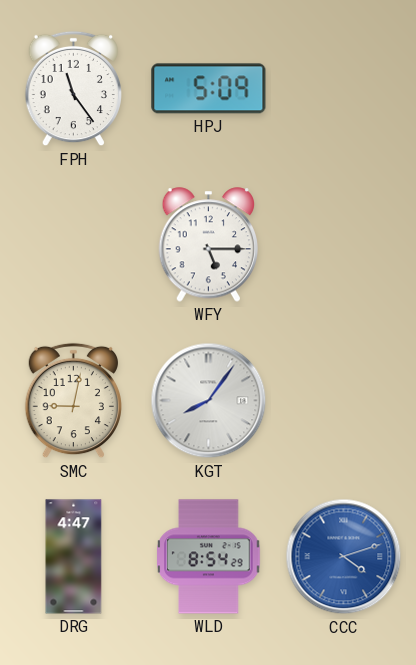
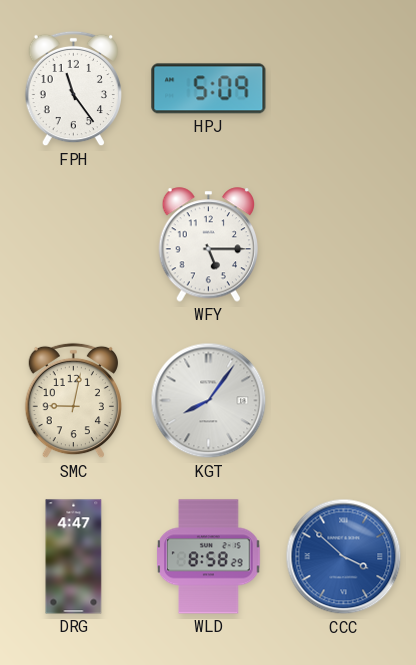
WLD: 8:54 -> 8:58 (209, 557)
CCC: 4:12 -> 3:52 (344, 557)
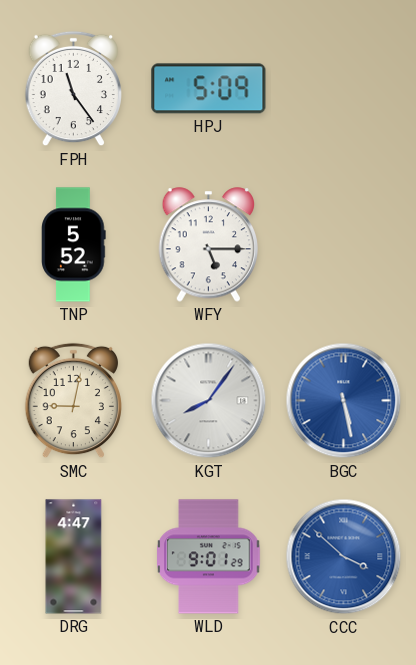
TNP: none -> 5:52 (74, 245)
BGC: none -> 5:28 (344, 401)
WLD: 8:58 -> 9:01 (209, 557)
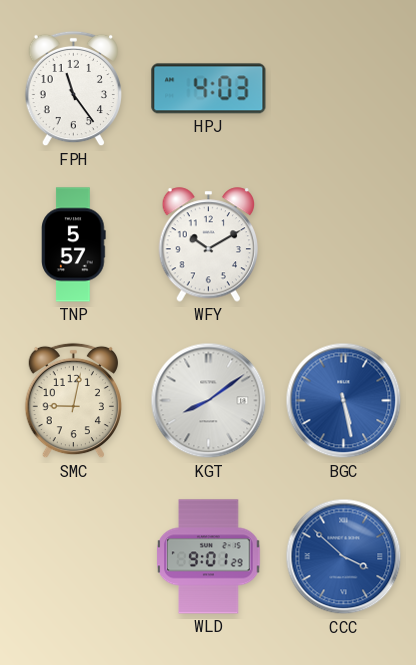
HPJ: 5:09 -> 4:03 (209, 89)
TNP: 5:52 -> 5:57 (74, 245)
WFY: 5:15 -> 10:10 (208, 245)
KGT: 8:06 -> 8:09 (209, 401)
DRG: 4:47 -> none (74, 557)
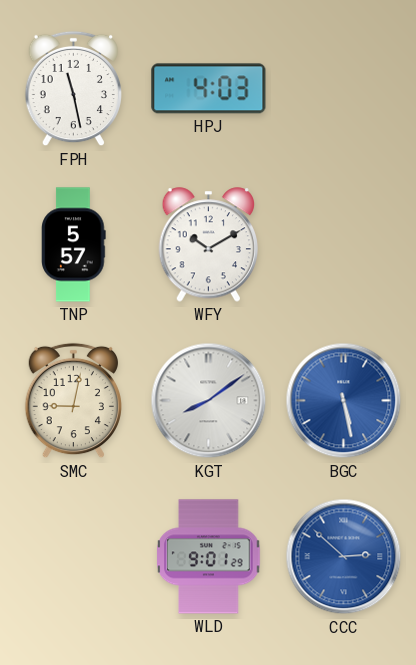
FPH: 11:24 -> 11:28 (73, 89)
CCC: 3:52 -> 2:52 (344, 557)
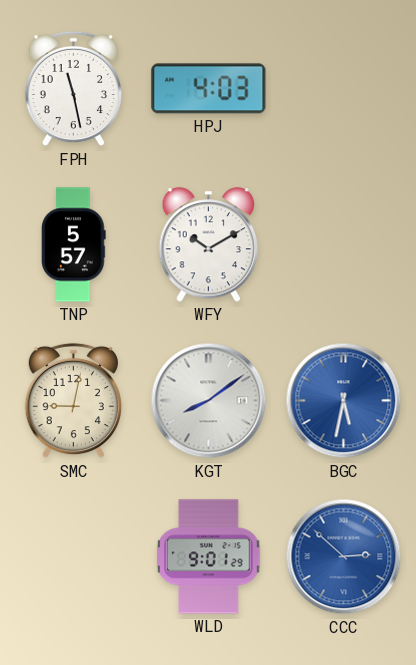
BGC: 5:28 -> 5:32 (344, 401)
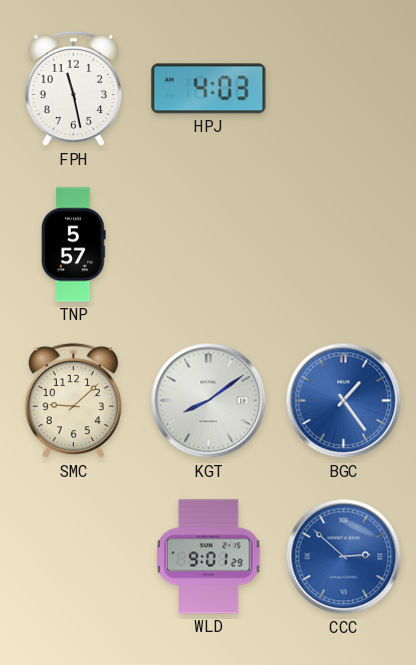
WFY: 10:10 -> none (208, 245)
SMC: 9:02 -> 9:08 (73, 401)
BGC: 5:32 -> 1:24 (344, 401)
